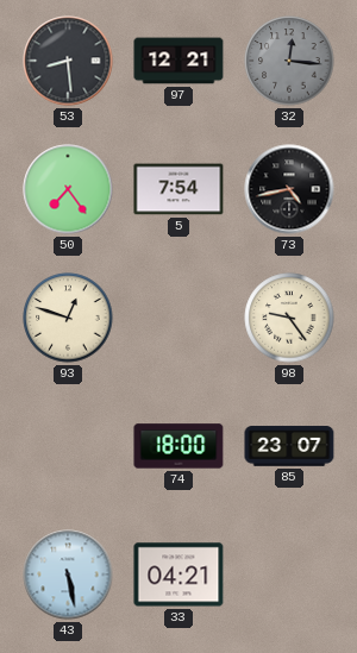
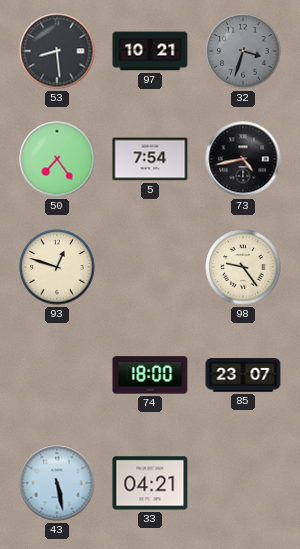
97: 12:21 -> 10:21 (150, 51)
32: 12:16 -> 3:33 (243, 51)
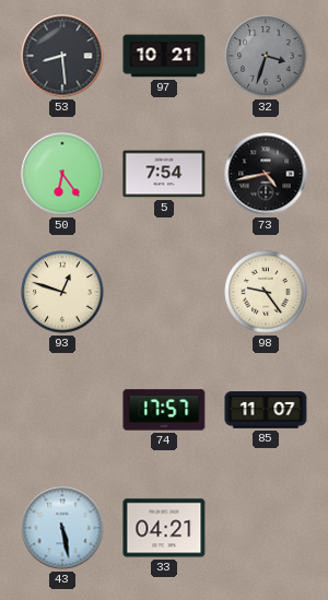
50: 7:24 -> 6:24 (62, 174)
74: 18:00 -> 17:57 (164, 410)
85: 23:07 -> 11:07 (266, 410)
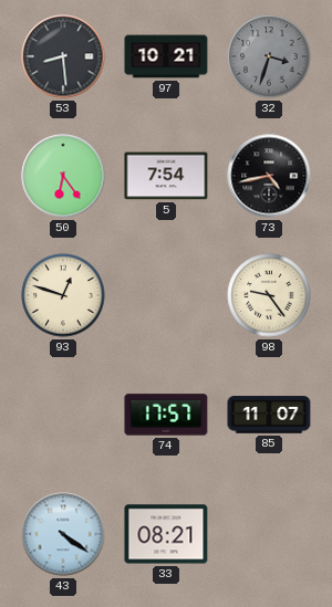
43: 5:28 -> 4:21 (63, 534)
33: 04:21 -> 08:21 (166, 534)
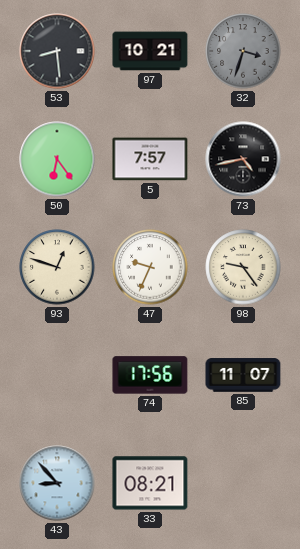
5: 7:54 -> 7:57 (150, 159)
47: none -> 9:34 (150, 267)
74: 17:57 -> 17:56 (150, 375)
43: 4:21 -> 8:53 (57, 483)
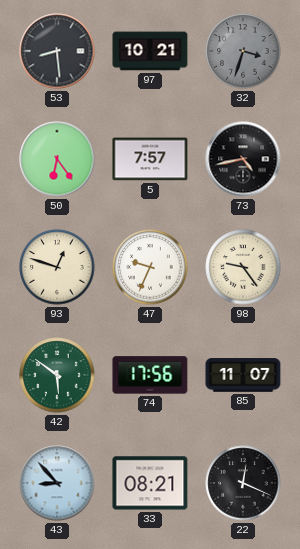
42: none -> 5:51 (57, 375)
22: none -> 12:19 (243, 483)
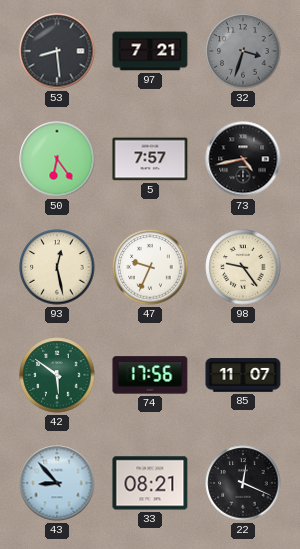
97: 10:21 -> 7:21 (150, 51)
93: 12:48 -> 12:28 (57, 267)
